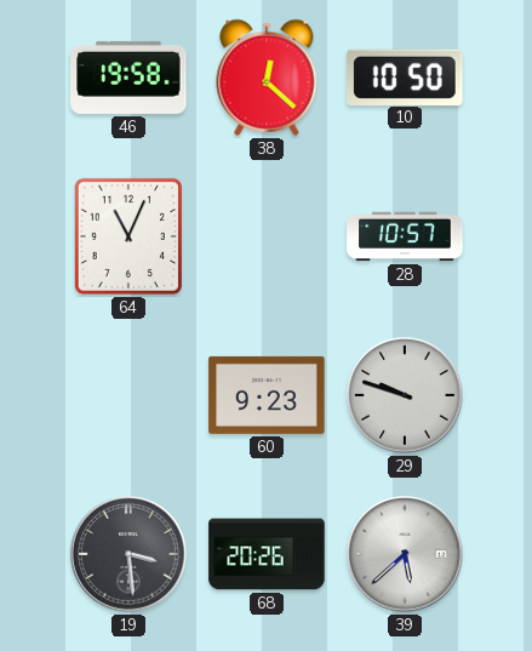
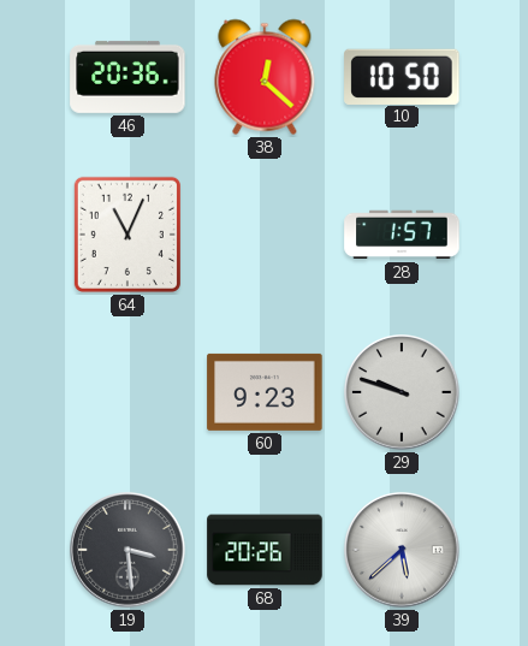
46: 19:58 -> 20:36 (127, 77)
28: 10:57 -> 1:57 (402, 235)
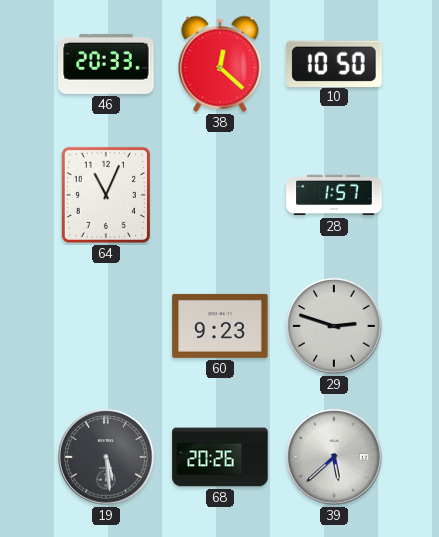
46: 20:36 -> 20:33 (106, 64)
29: 9:48 -> 2:48 (334, 326)
19: 3:29 -> 5:29 (106, 457)
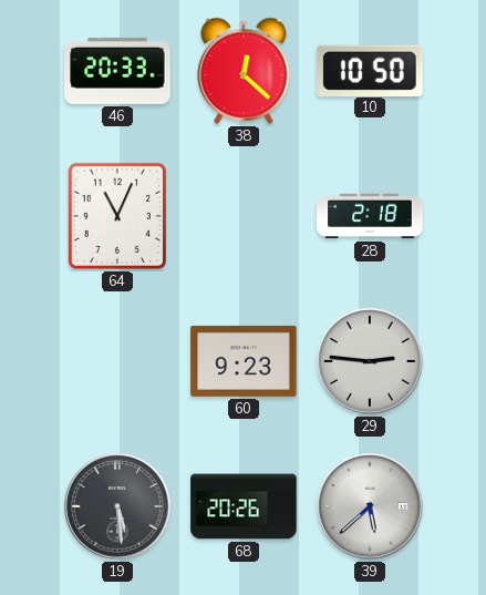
28: 1:57 -> 2:18 (370, 216)
29: 2:48 -> 2:46 (370, 361)
